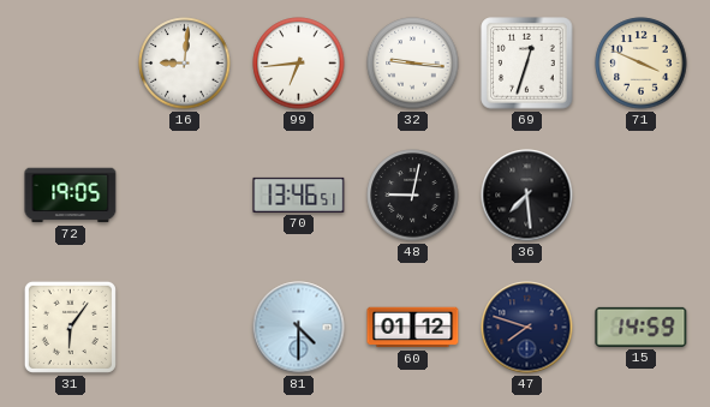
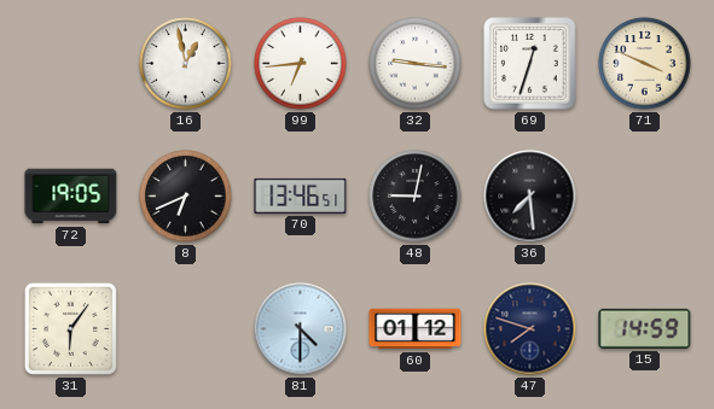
16: 9:01 -> 12:58 (186, 64)
8: none -> 6:41 (186, 197)
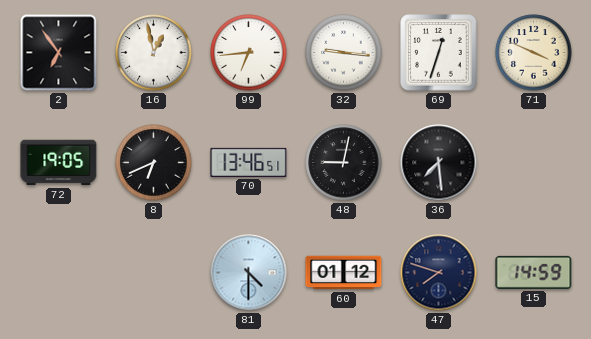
2: none -> 6:54 (59, 53)
31: 6:06 -> none (70, 328)
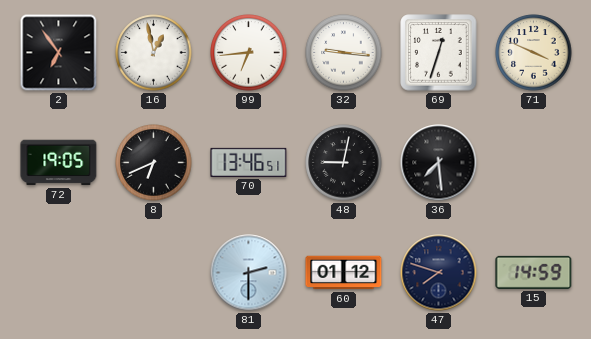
81: 4:30 -> 2:30 (249, 273)
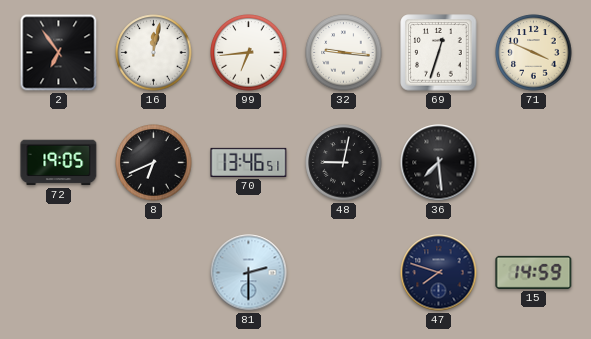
16: 12:58 -> 12:02 (154, 53)
60: 01:12 -> none (344, 273)
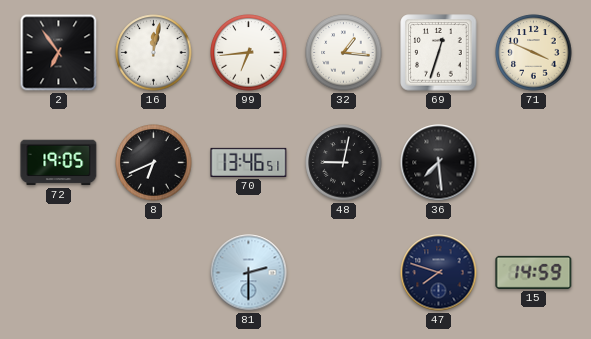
32: 9:16 -> 1:16 (344, 53)
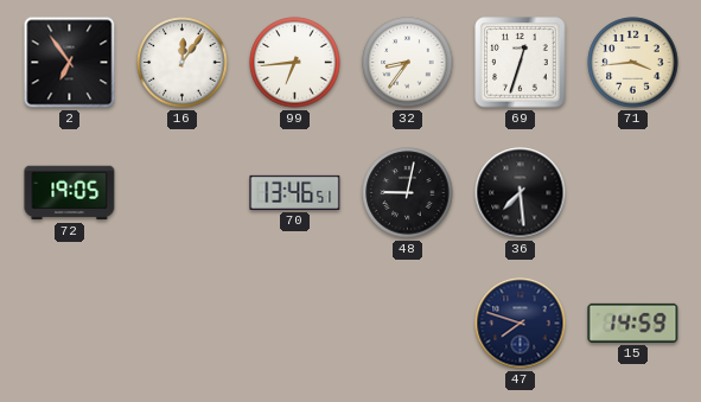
16: 12:02 -> 12:06 (183, 63)
32: 1:16 -> 8:36 (408, 63)
71: 3:49 -> 3:44 (633, 63)
8: 6:41 -> none (154, 163)
81: 2:30 -> none (249, 273)
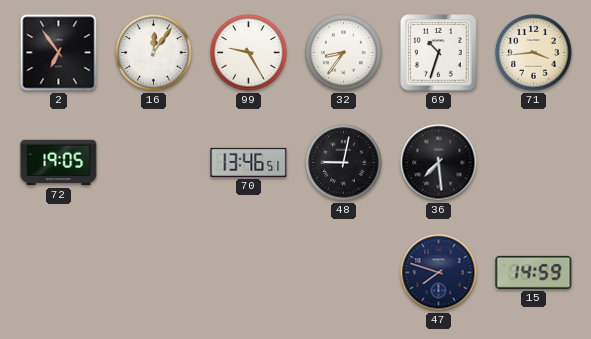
99: 6:44 -> 9:25 (249, 53)
69: 12:33 -> 10:33 (439, 53)
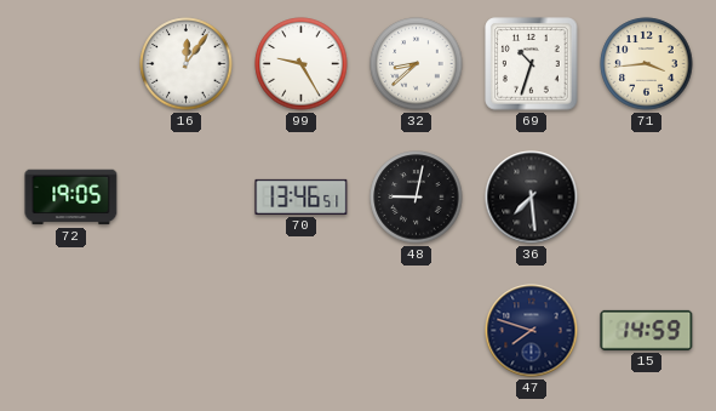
2: 6:54 -> none (59, 53)
32: 8:36 -> 8:38 (417, 64)
